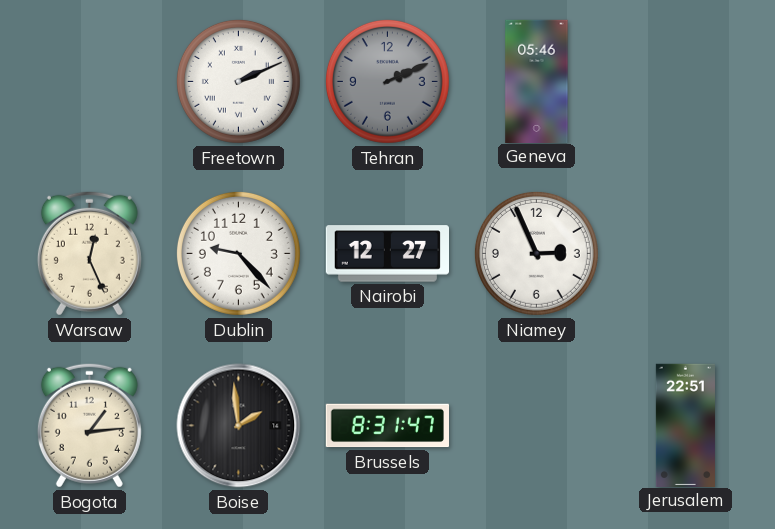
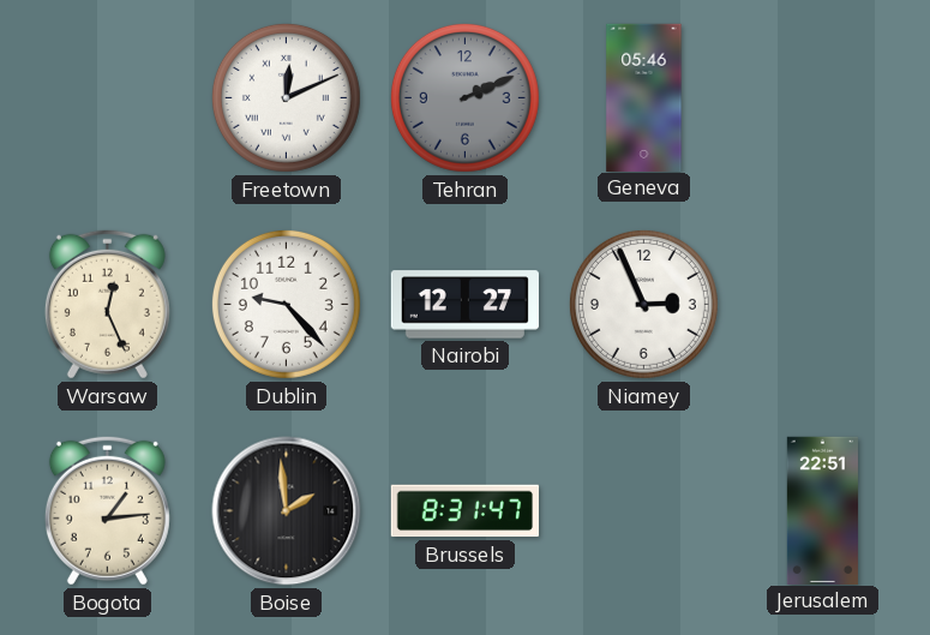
Freetown: 2:11 -> 12:11 (286, 97)
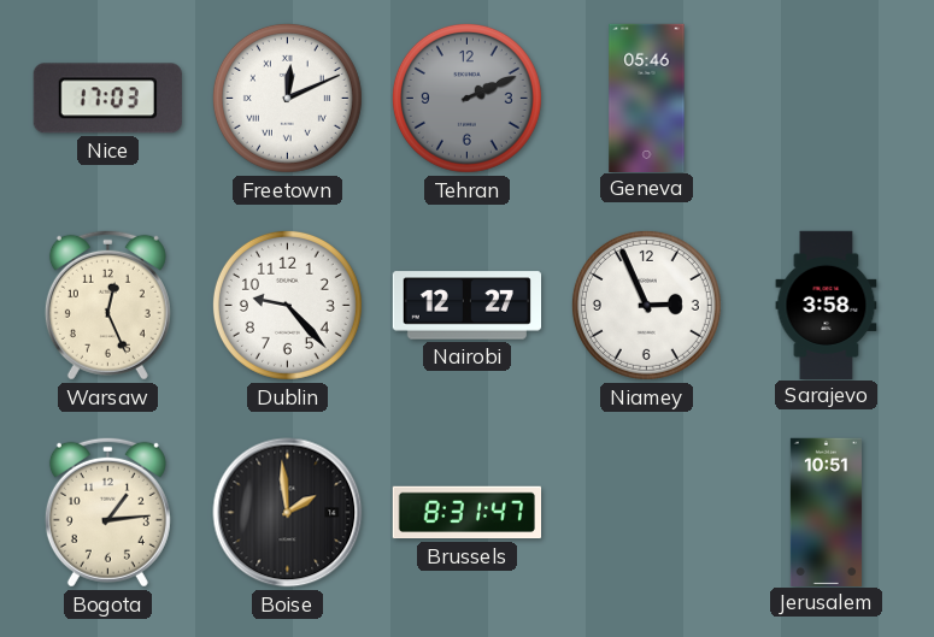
Nice: none -> 17:03 (107, 99)
Sarajevo: none -> 3:58 (827, 305)
Jerusalem: 22:51 -> 10:51 (826, 512)
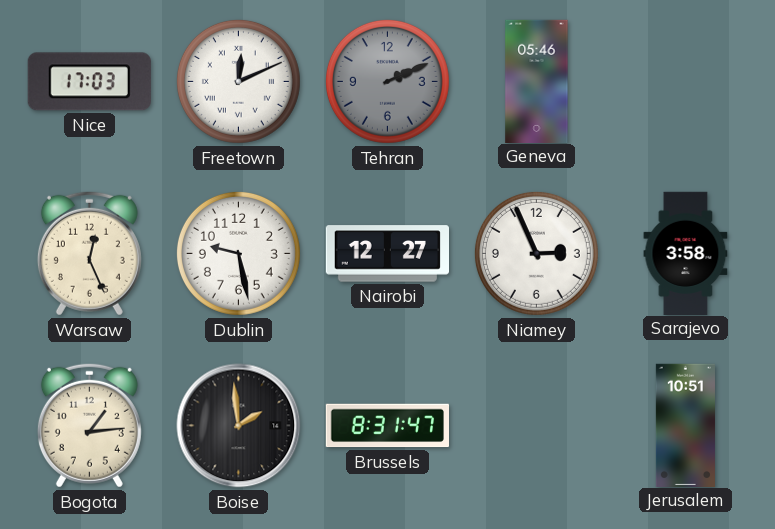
Dublin: 9:23 -> 9:28 (238, 253)
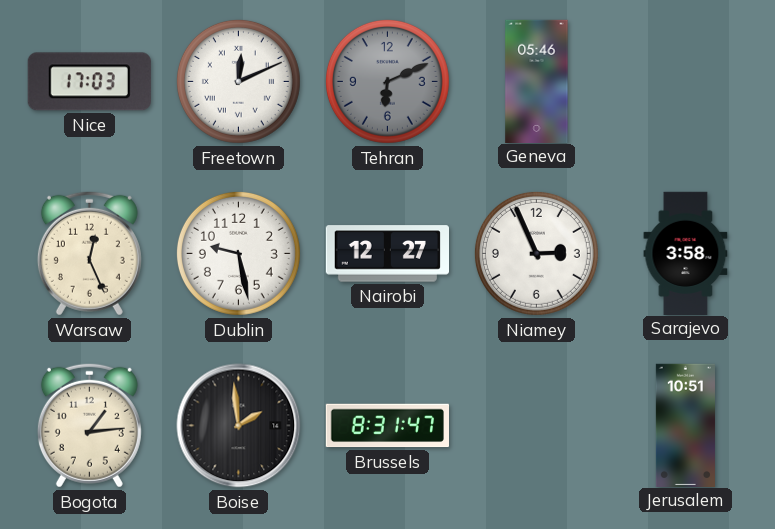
Tehran: 2:11 -> 6:11 (387, 81)
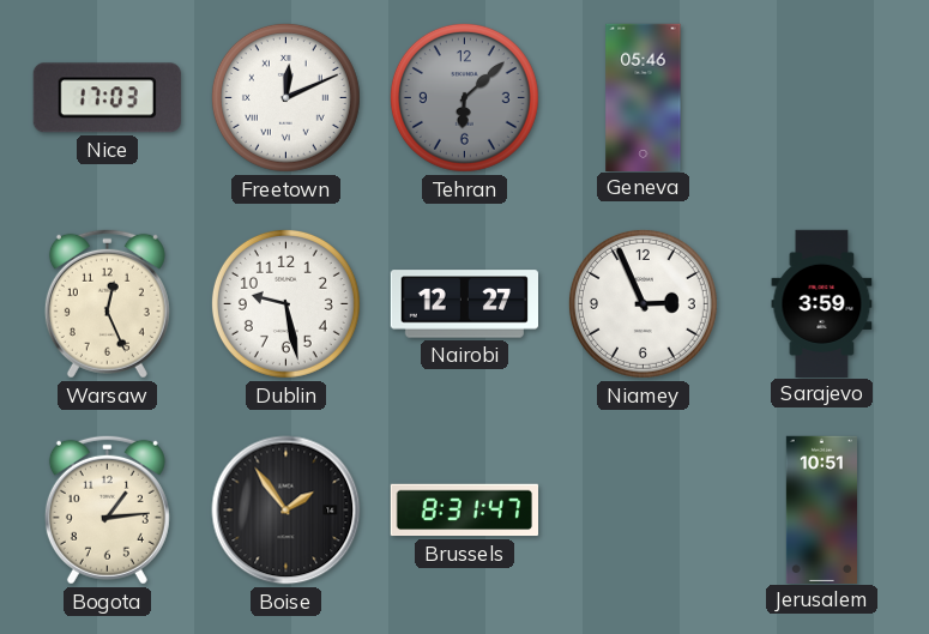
Tehran: 6:11 -> 6:08 (464, 97)
Sarajevo: 3:58 -> 3:59 (822, 303)
Boise: 1:59 -> 1:54 (286, 511)
